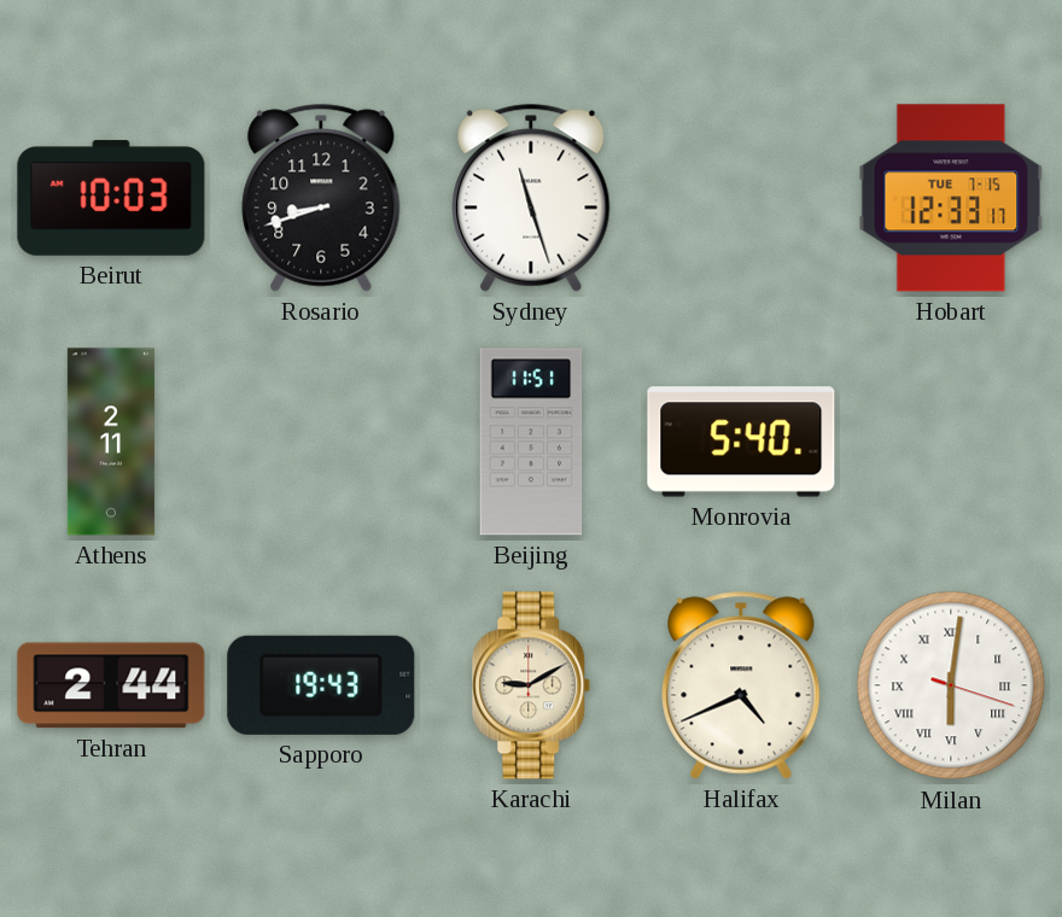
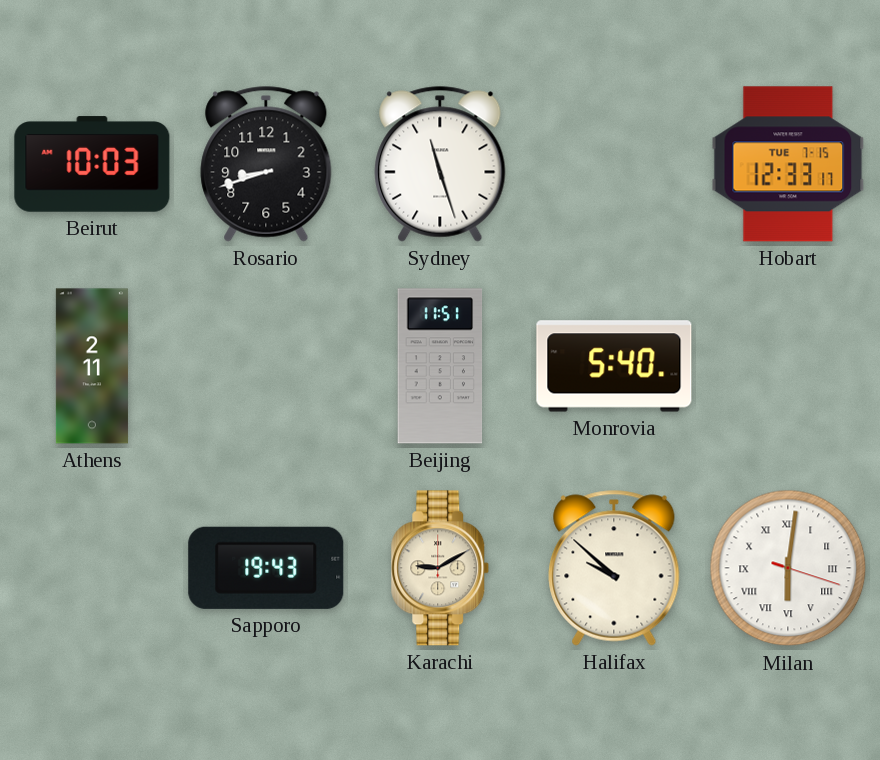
Tehran: 2:44 -> none (111, 685)
Halifax: 4:41 -> 9:52 (614, 568)
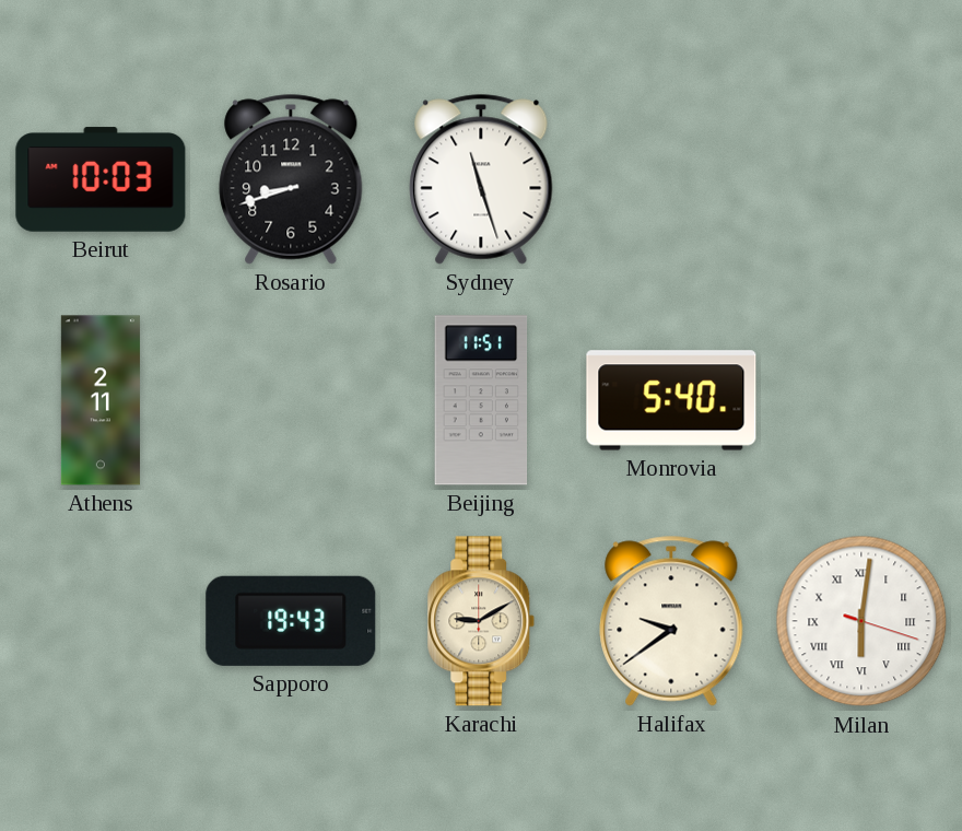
Hobart: 12:33 -> none (788, 164)
Halifax: 9:52 -> 9:39 (671, 621)
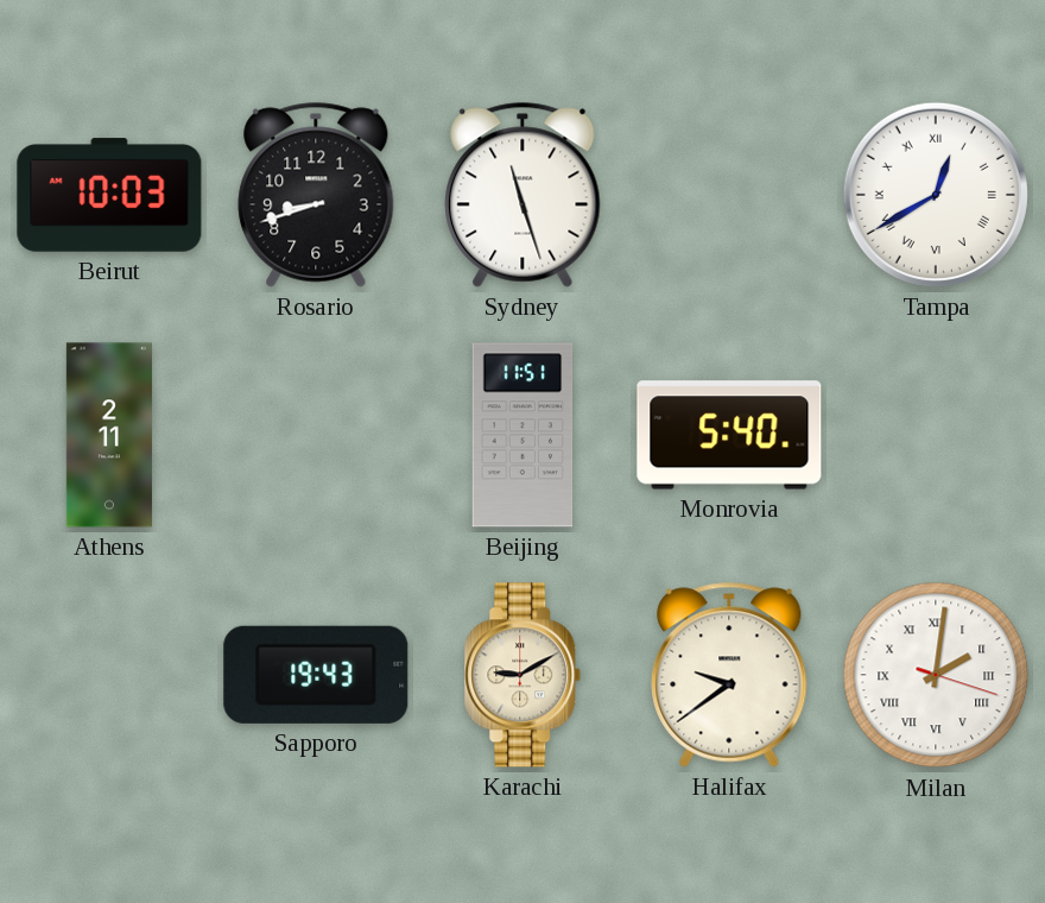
Tampa: none -> 12:40 (936, 195)
Milan: 6:01 -> 2:01 (936, 675)
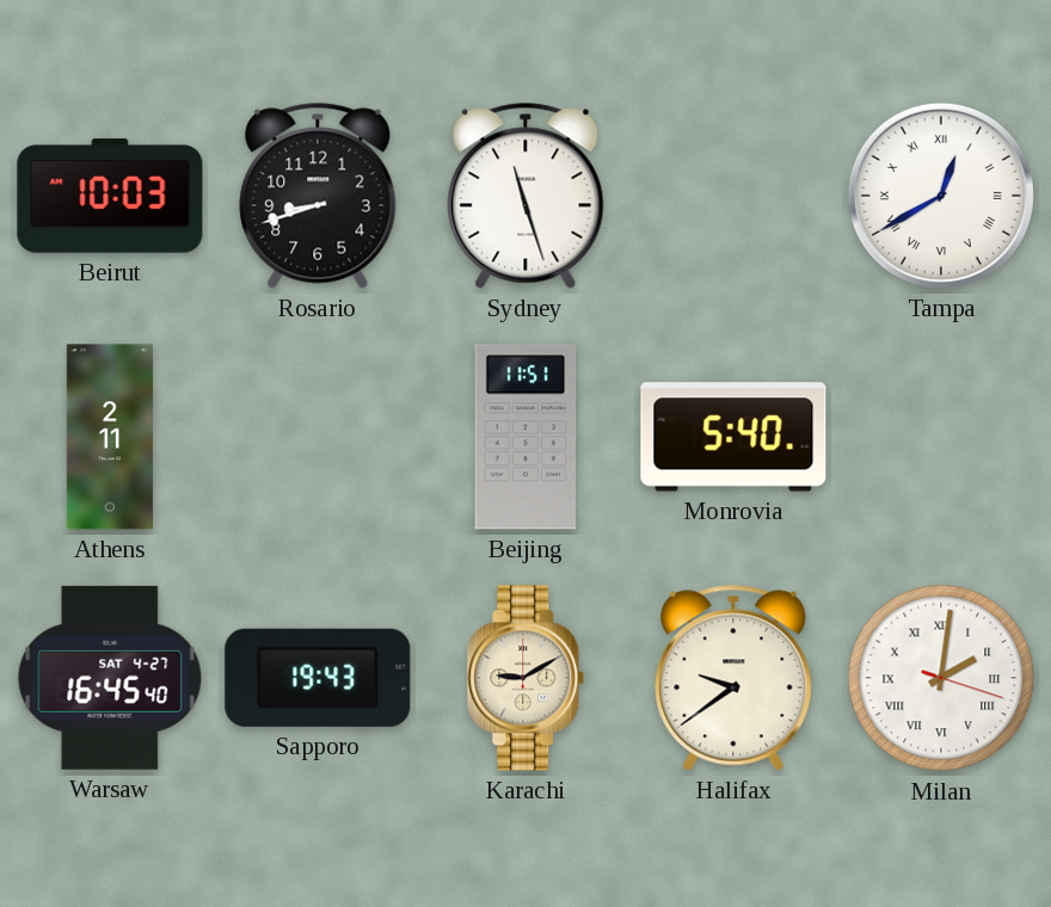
Warsaw: none -> 16:45 (110, 678)
